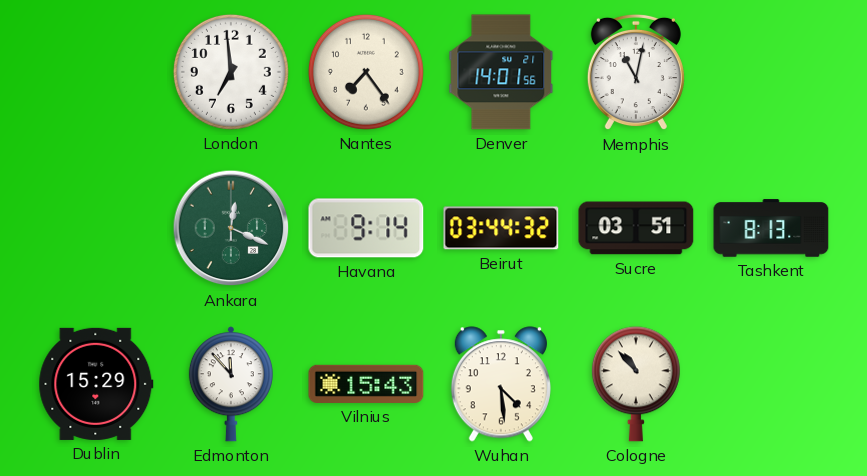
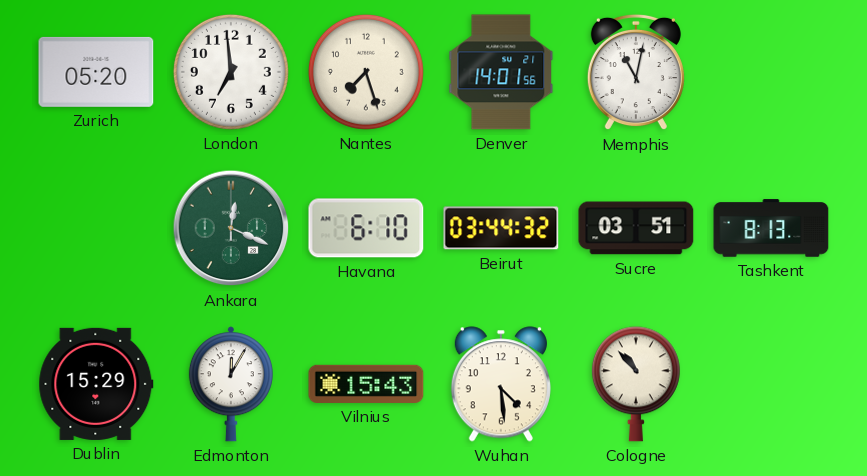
Zurich: none -> 05:20 (96, 72)
Nantes: 7:24 -> 7:27 (366, 72)
Havana: 9:14 -> 6:10 (366, 228)
Edmonton: 11:53 -> 12:05 (231, 384)
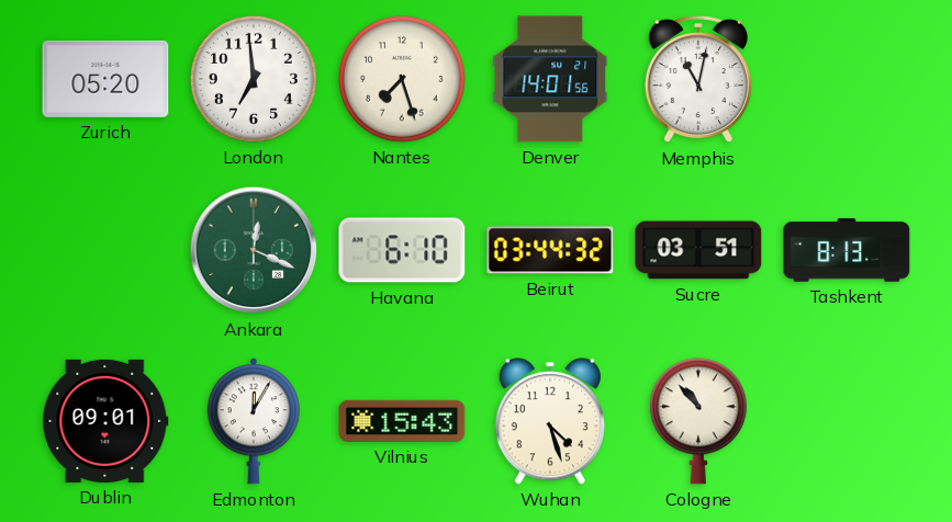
Dublin: 15:29 -> 09:01 (105, 421)
Wuhan: 4:29 -> 4:27 (550, 421)
